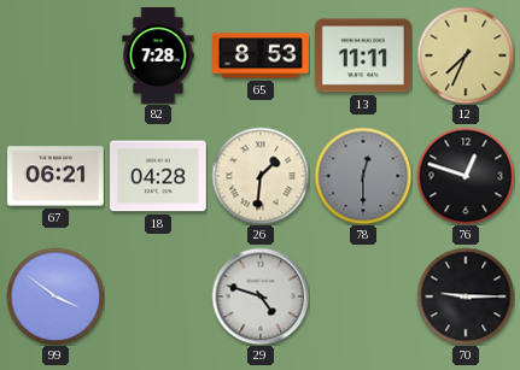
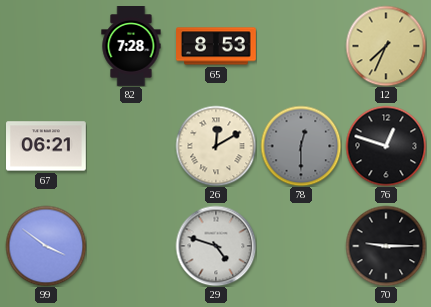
13: 11:11 -> none (364, 55)
18: 04:28 -> none (159, 176)
26: 1:31 -> 12:10 (216, 146)
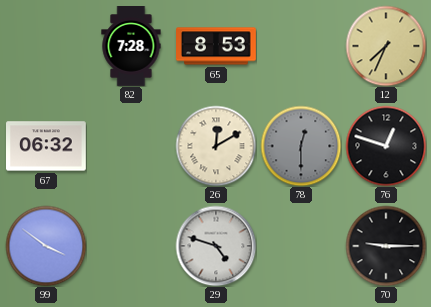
67: 06:21 -> 06:32 (47, 146)
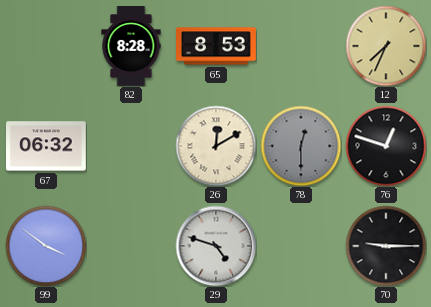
82: 7:28 -> 8:28 (131, 46)
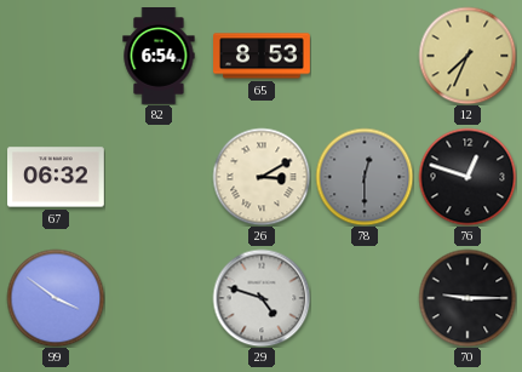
82: 8:28 -> 6:54 (159, 56)
26: 12:10 -> 3:10 (262, 177)
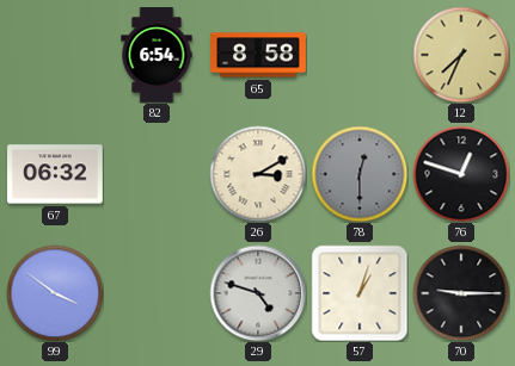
65: 8:53 -> 8:58 (259, 55)
57: none -> 1:03 (360, 293)
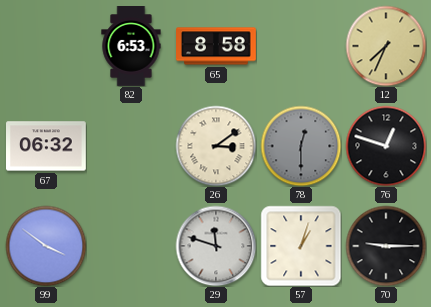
82: 6:54 -> 6:53 (131, 46)
26: 3:10 -> 3:09 (216, 146)
29: 4:48 -> 11:48 (216, 246)
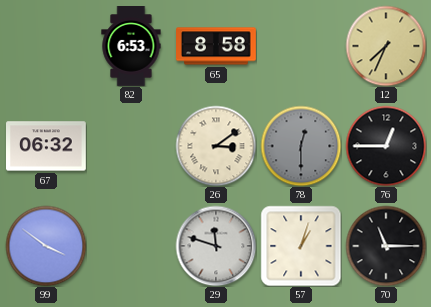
76: 12:48 -> 12:45 (386, 146)
70: 9:15 -> 11:15 (386, 246)
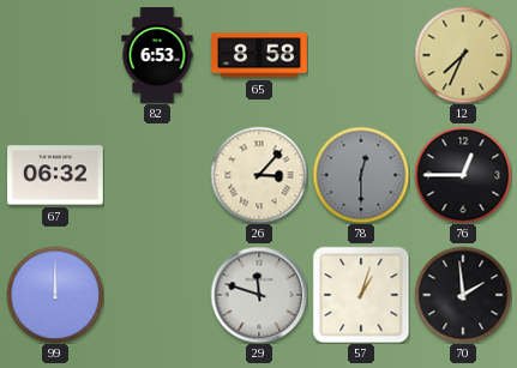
26: 3:09 -> 3:07 (259, 175)
99: 3:51 -> 12:00 (55, 295)
70: 11:15 -> 1:59 (463, 295)
